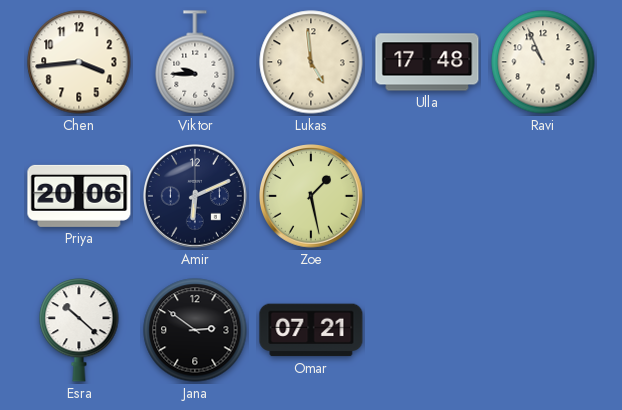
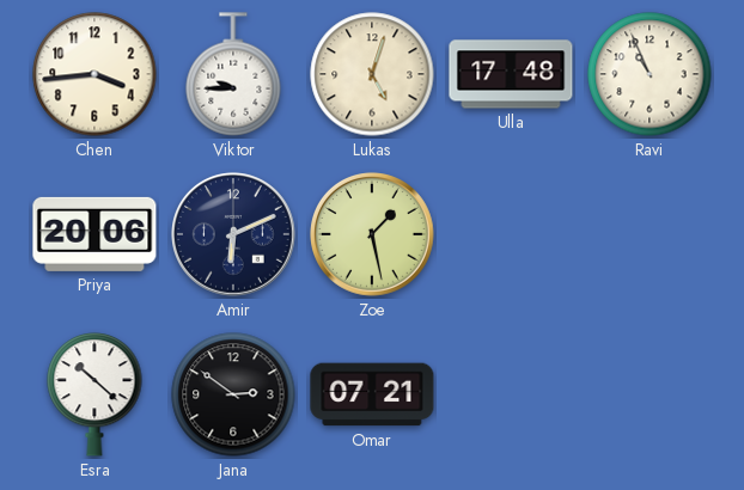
Lukas: 4:59 -> 5:03 (372, 74)
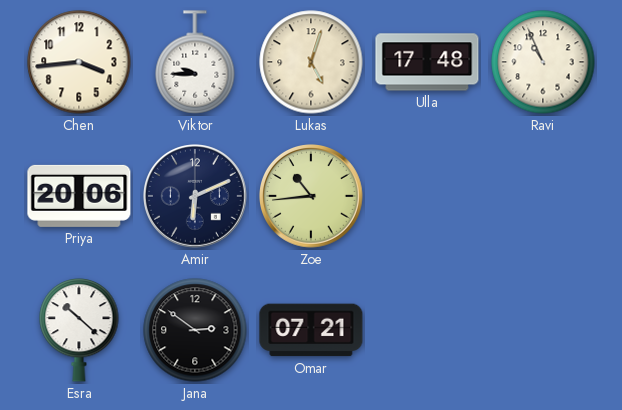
Zoe: 1:28 -> 10:44 (312, 197)
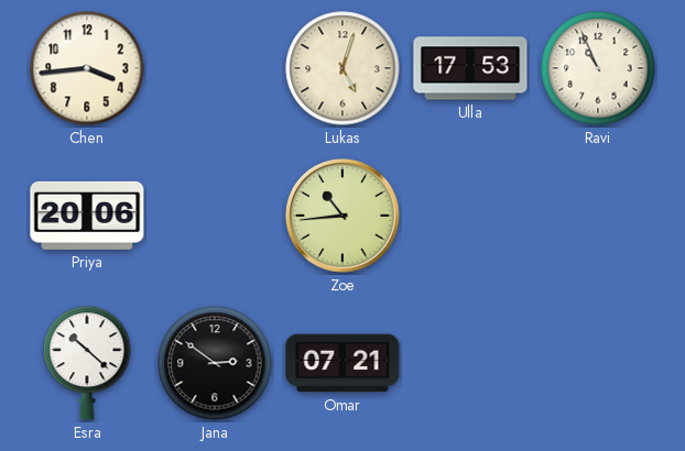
Viktor: 9:45 -> none (195, 62)
Ulla: 17:48 -> 17:53 (470, 68)
Amir: 6:11 -> none (196, 197)
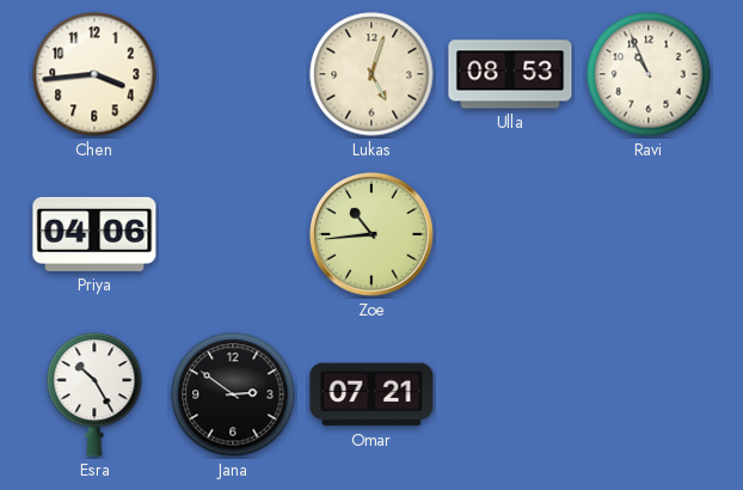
Ulla: 17:53 -> 08:53 (510, 74)
Priya: 20:06 -> 04:06 (94, 234)
Esra: 10:22 -> 10:25 (94, 394)
